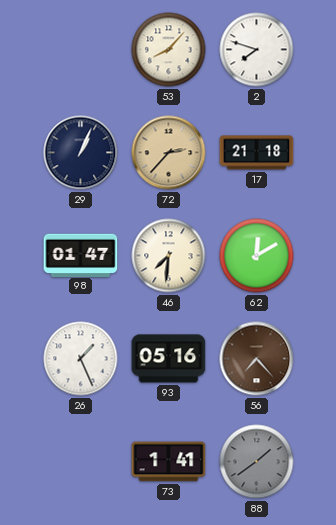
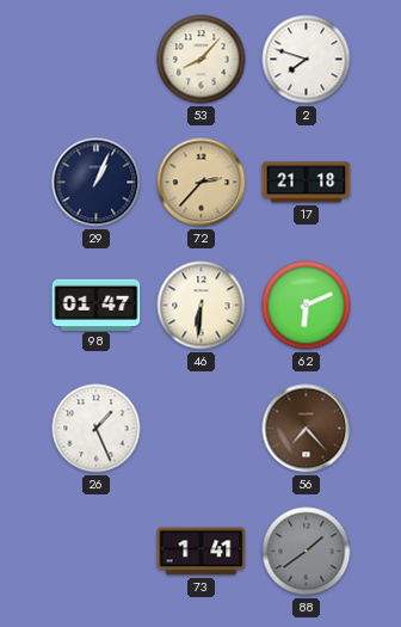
46: 7:31 -> 6:31 (202, 306)
62: 12:10 -> 6:11 (307, 306)
93: 05:16 -> none (169, 359)
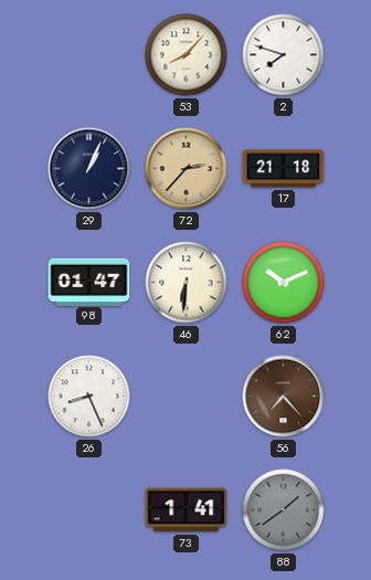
62: 6:11 -> 10:11 (284, 283)
26: 1:26 -> 8:26 (89, 397)
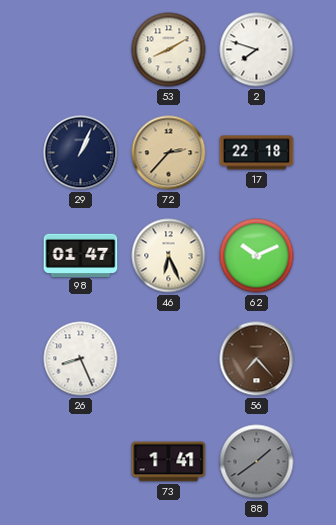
53: 8:07 -> 8:10 (169, 50)
17: 21:18 -> 22:18 (257, 153)
46: 6:31 -> 6:26 (169, 256)
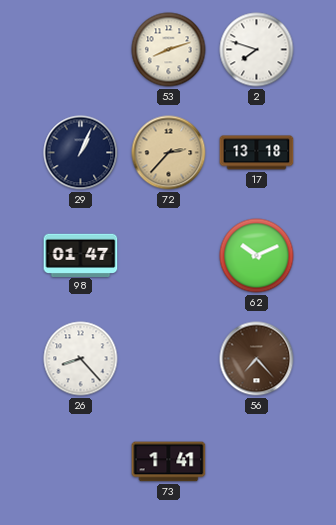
53: 8:10 -> 8:12 (169, 50)
17: 22:18 -> 13:18 (257, 153)
46: 6:26 -> none (169, 256)
26: 8:26 -> 8:23 (81, 359)
88: 1:39 -> none (257, 462)
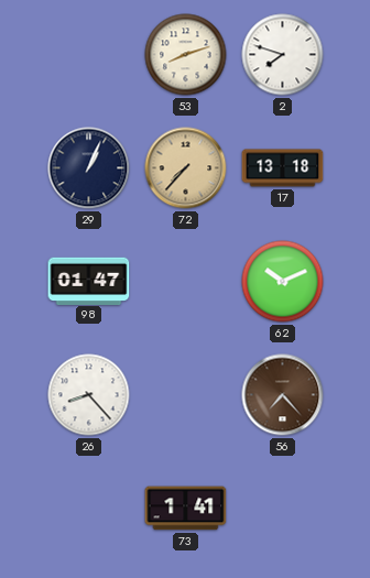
72: 2:37 -> 7:37 (186, 168)
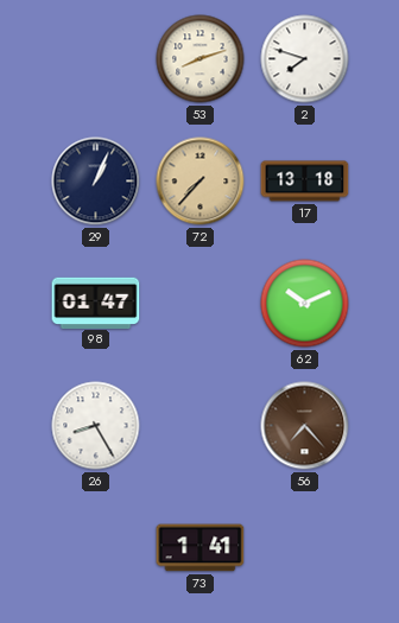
26: 8:23 -> 8:25 (96, 426)
